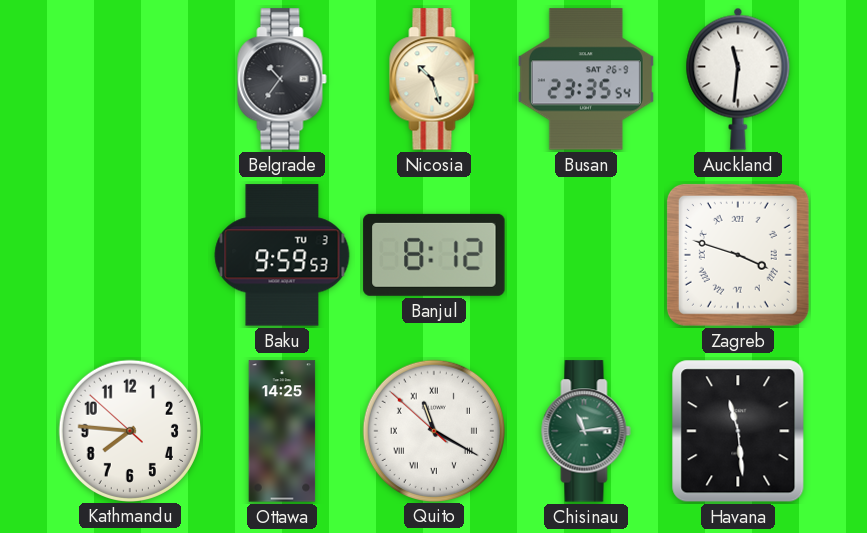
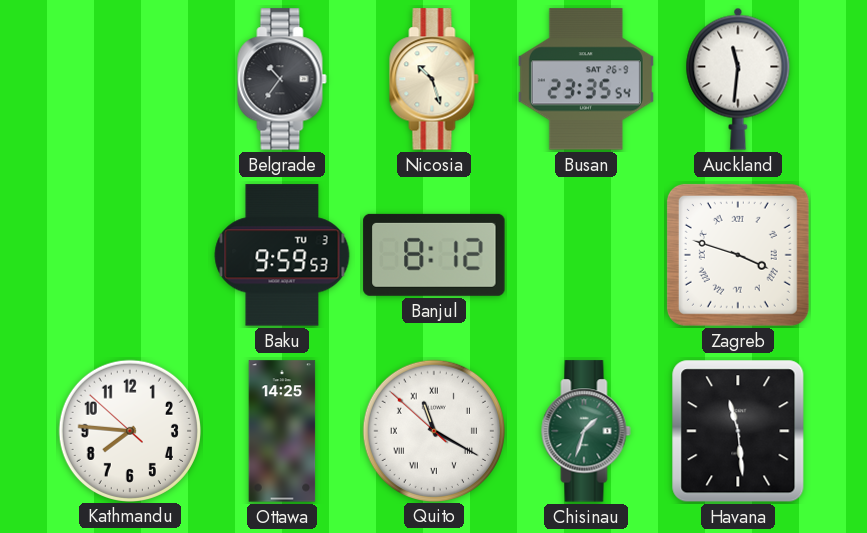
Chisinau: 11:14 -> 1:33 (586, 431)
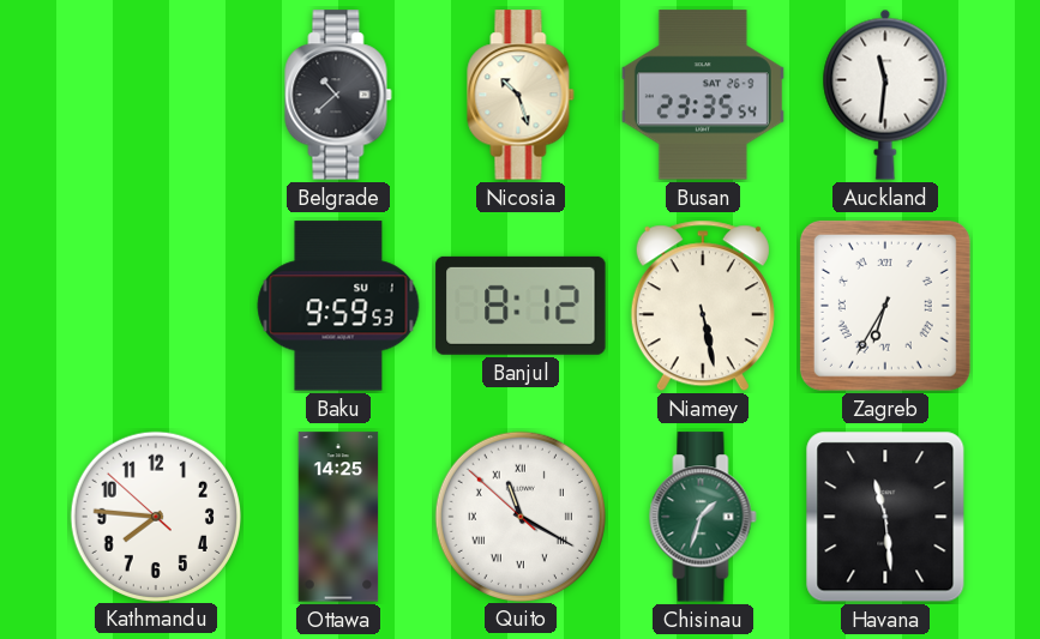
Belgrade: 10:36 -> 10:38 (338, 95)
Baku date: TU 3 -> SU 1 (338, 306)
Niamey: none -> 5:28 (703, 306)
Zagreb: 3:48 -> 6:35 (885, 306)
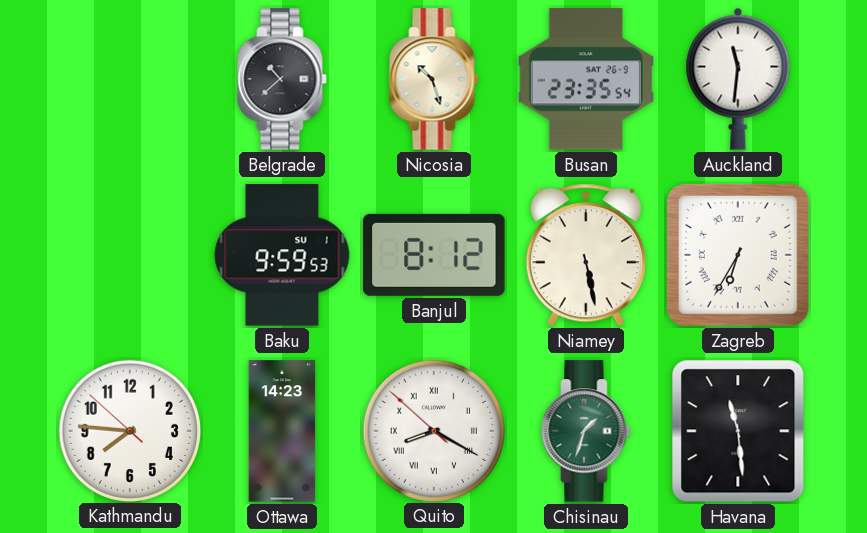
Ottawa: 14:25 -> 14:23 (282, 431)
Quito: 11:19 -> 8:19 (433, 430)
